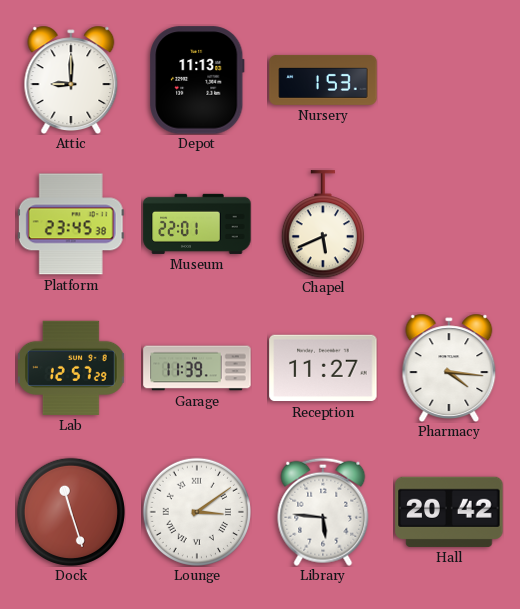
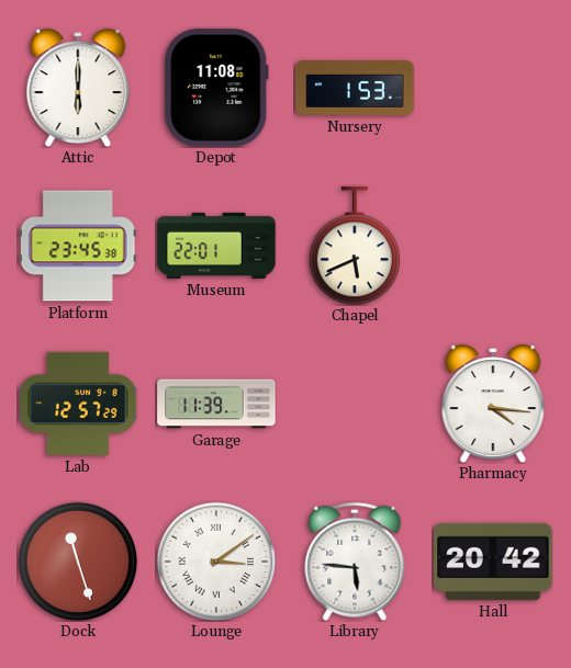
Attic: 9:00 -> 6:00 (78, 87)
Depot: 11:13 -> 11:08 (216, 88)
Reception: 11:27 -> none (323, 368)
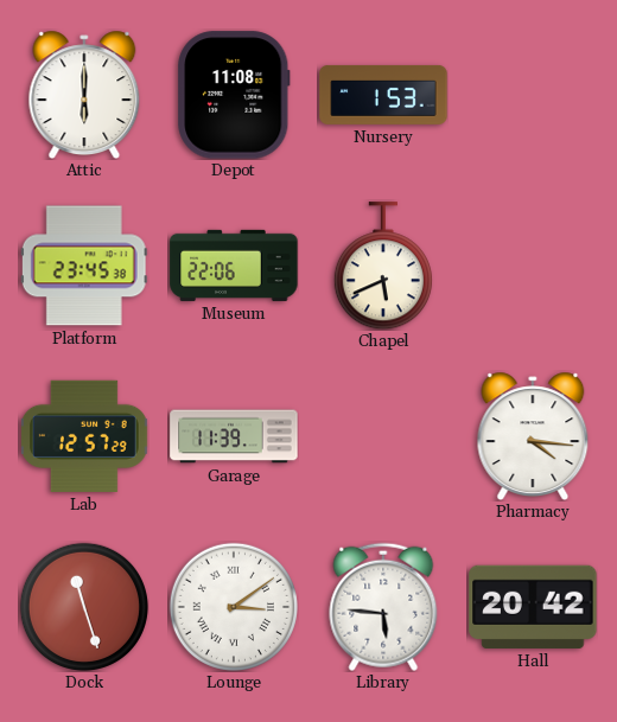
Museum: 22:01 -> 22:06 (234, 266)
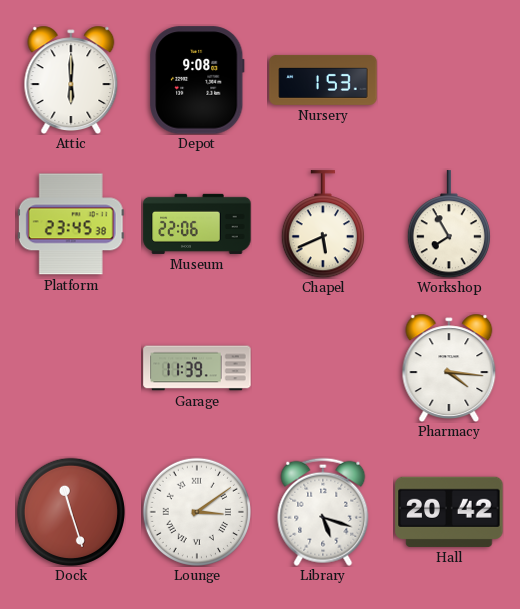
Depot: 11:08 -> 9:08 (197, 80)
Workshop: none -> 7:55 (449, 224)
Lab: 12:57 -> none (85, 436)
Library: 5:46 -> 5:18 (323, 512)
